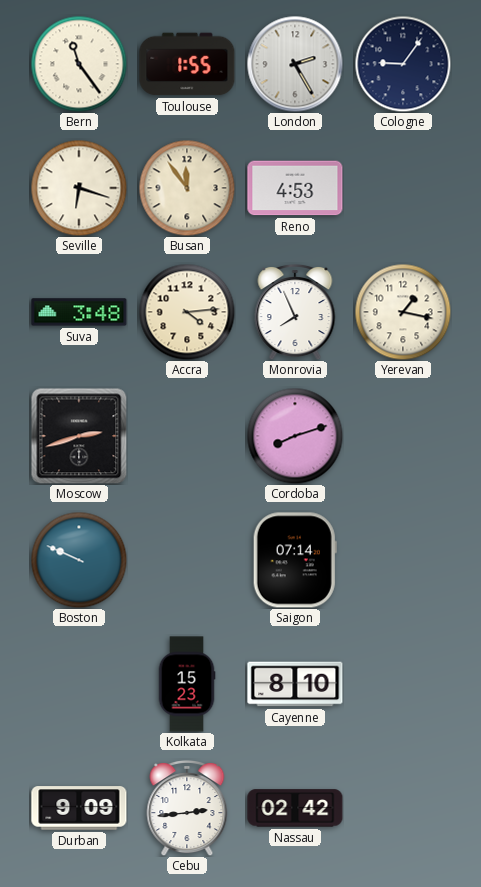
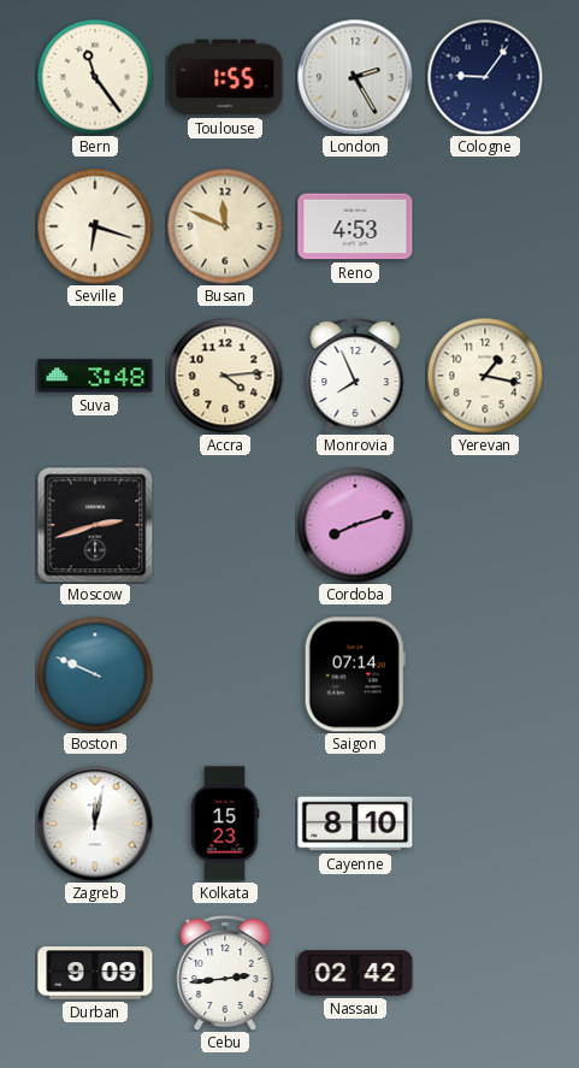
Busan: 11:54 -> 11:49 (225, 226)
Zagreb: none -> 12:02 (95, 824)
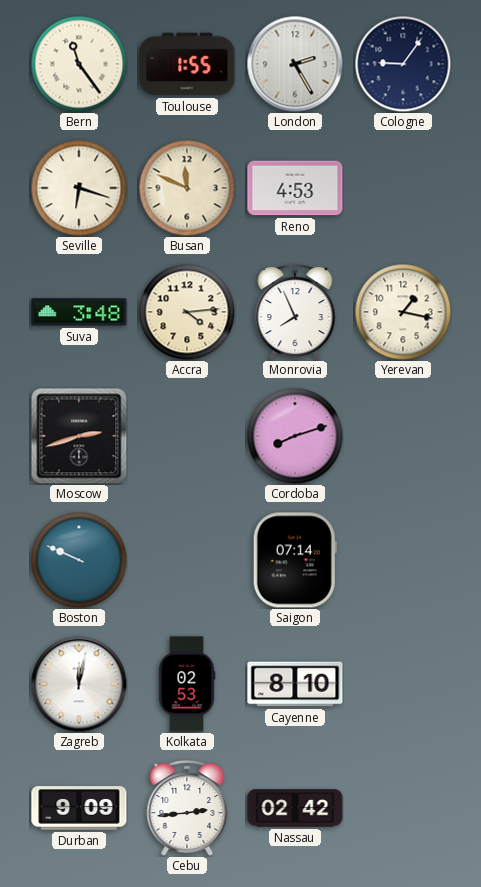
Kolkata: 15:23 -> 02:53 (187, 684)
